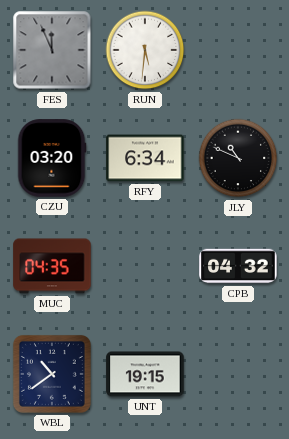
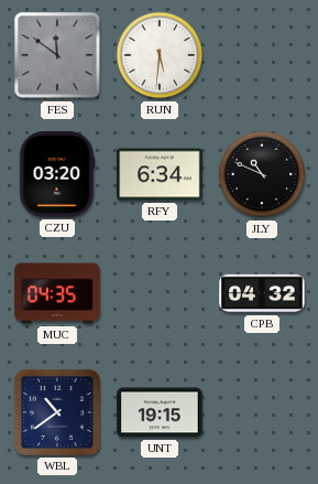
FES: 11:56 -> 11:51 (57, 55)
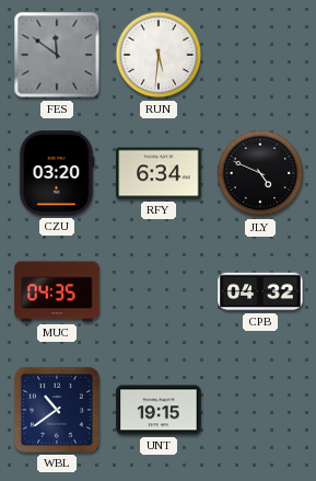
JLY: 10:49 -> 4:49 (260, 173)
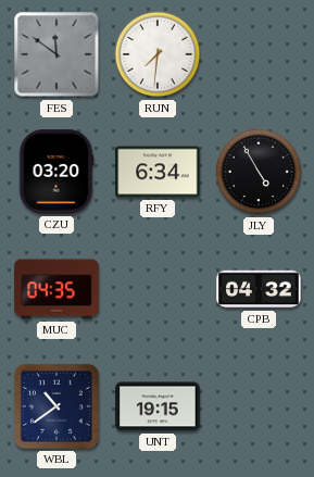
RUN: 5:31 -> 7:31 (158, 54)
JLY: 4:49 -> 4:55 (259, 172)
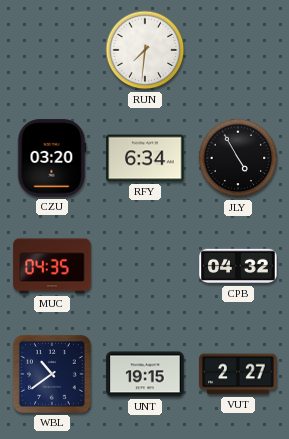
FES: 11:51 -> none (56, 54)
VUT: none -> 2:27 (238, 374)
